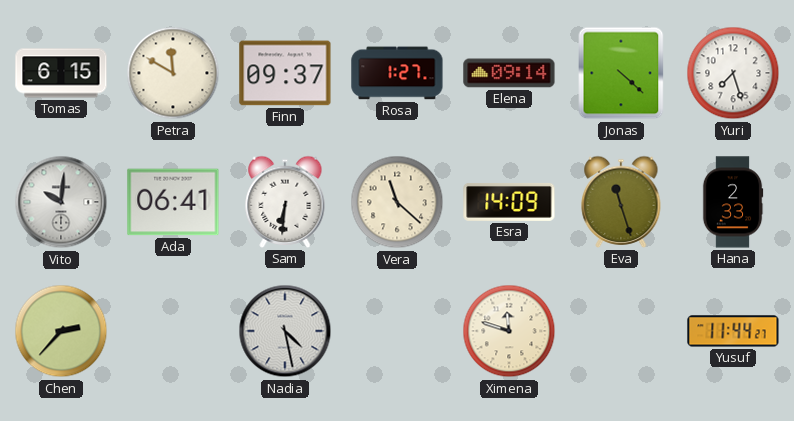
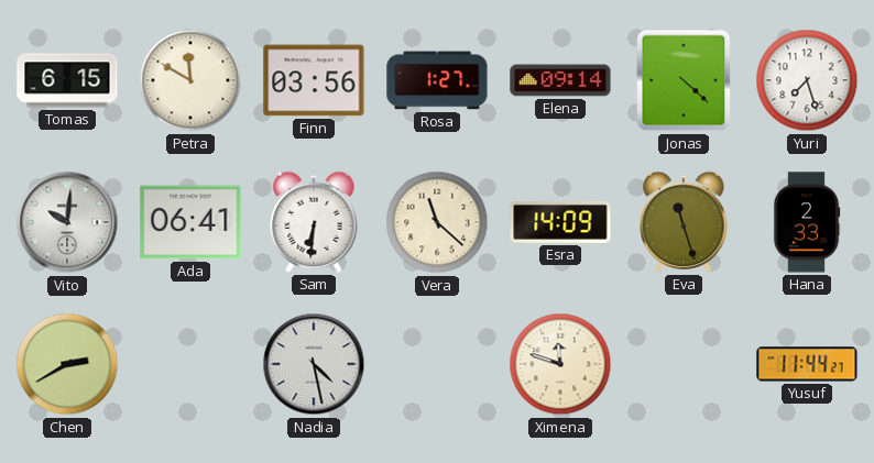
Finn: 09:37 -> 03:56 (314, 80)
Chen: 2:37 -> 2:40 (67, 364)
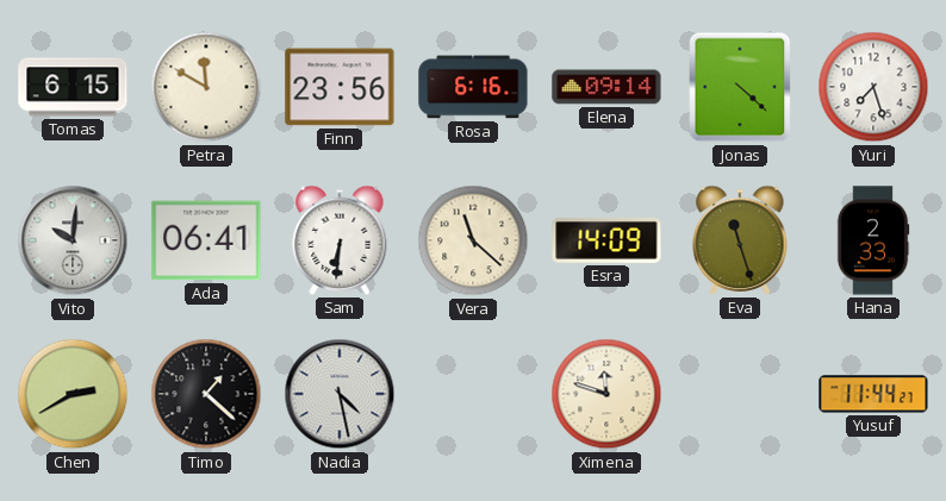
Finn: 03:56 -> 23:56 (340, 87)
Rosa: 1:27 -> 6:16 (473, 87)
Timo: none -> 1:22 (206, 394)
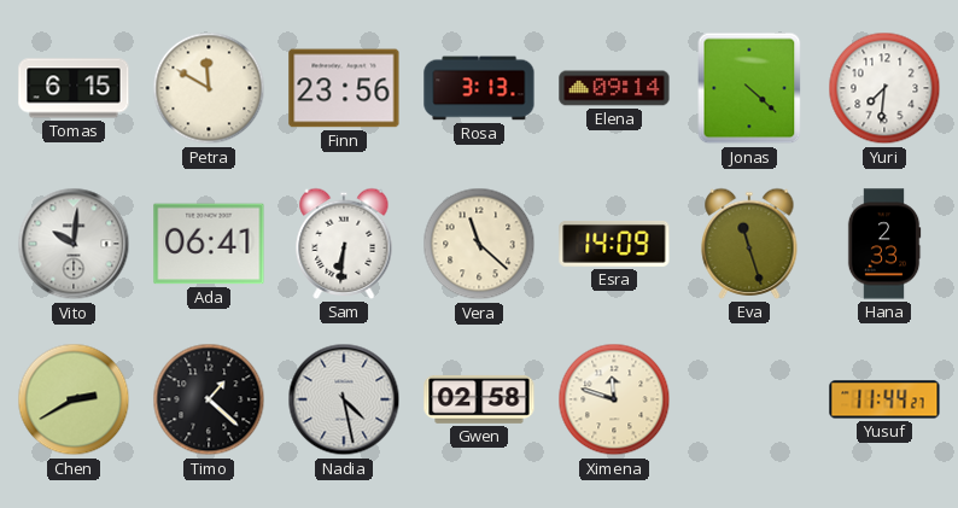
Rosa: 6:16 -> 3:13 (479, 88)
Yuri: 7:27 -> 7:31 (884, 88)
Gwen: none -> 02:58 (479, 399)
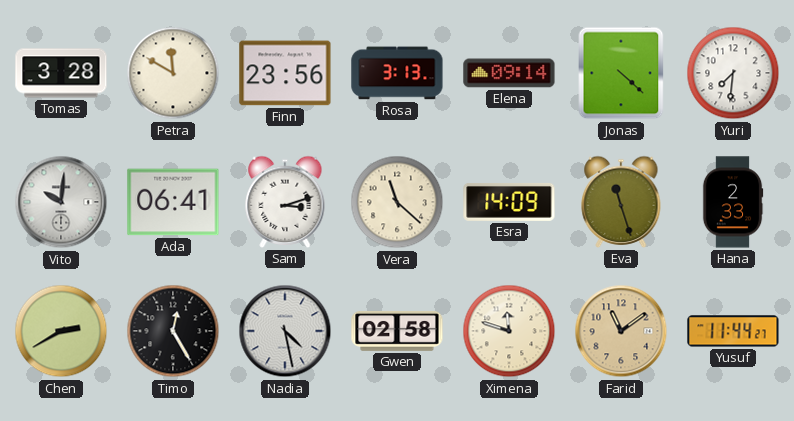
Tomas: 6:15 -> 3:28 (61, 73)
Sam: 6:31 -> 3:12 (285, 202)
Timo: 1:22 -> 12:25 (173, 331)
Farid: none -> 11:09 (621, 331)
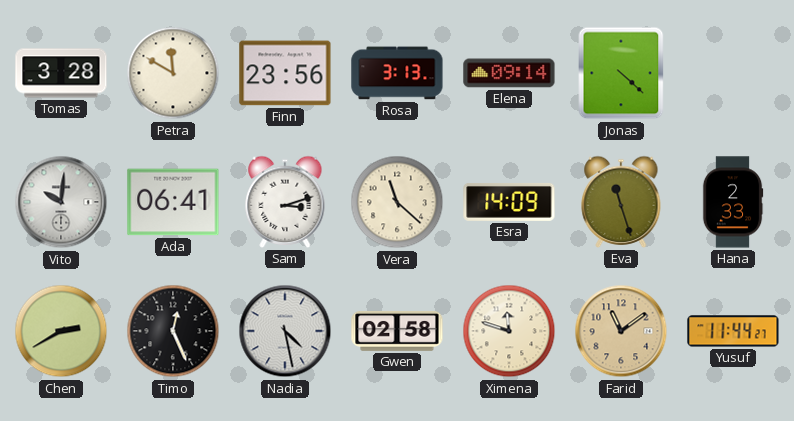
Yuri: 7:31 -> none (733, 73)
Timo: 12:25 -> 12:26 (173, 331)
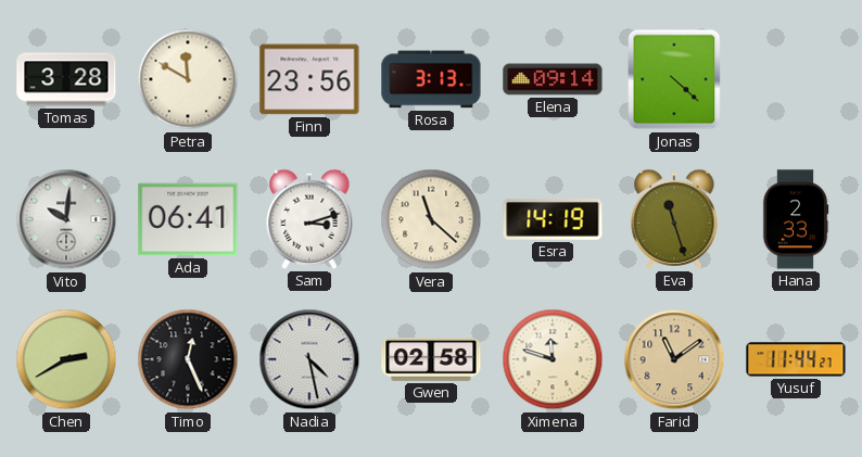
Esra: 14:09 -> 14:19 (553, 219)
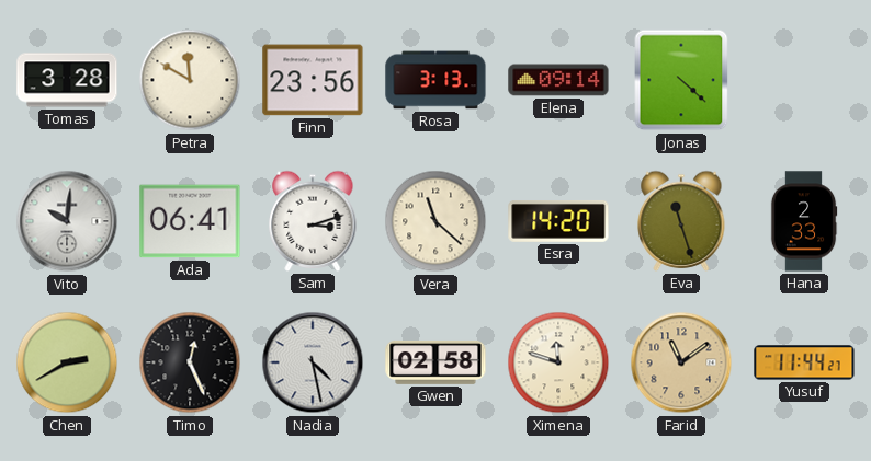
Esra: 14:19 -> 14:20 (558, 221)
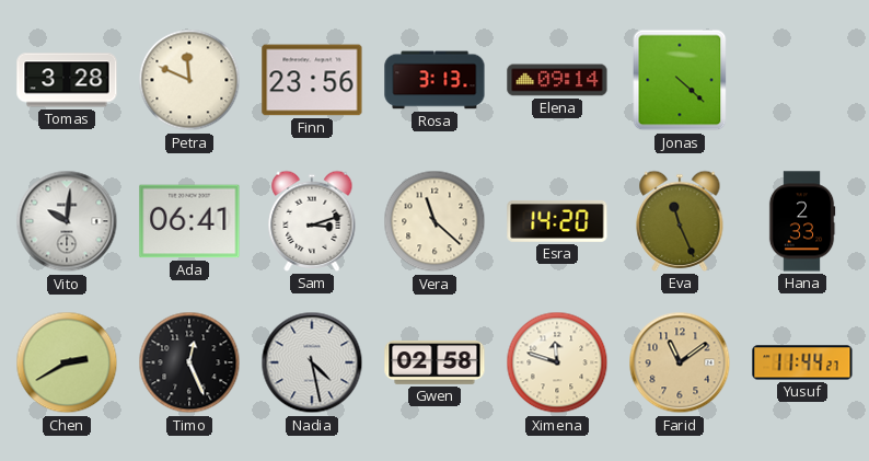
Petra: 11:50 -> 11:49 (189, 80)
Eva: 11:27 -> 11:26 (680, 221)
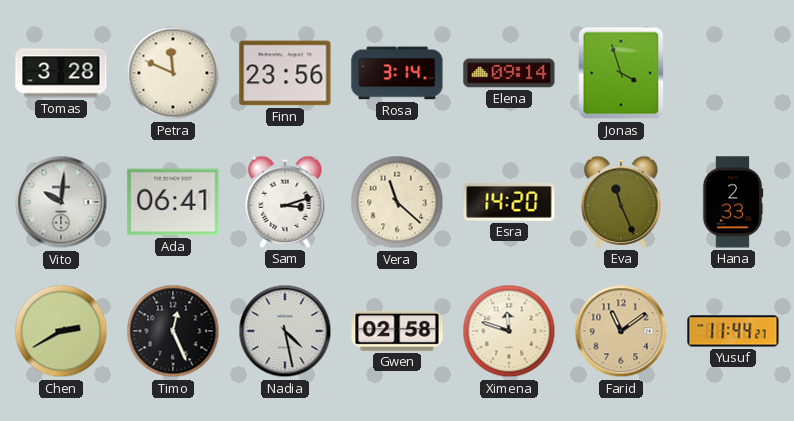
Rosa: 3:13 -> 3:14 (397, 73)
Jonas: 4:22 -> 3:57 (621, 73)
